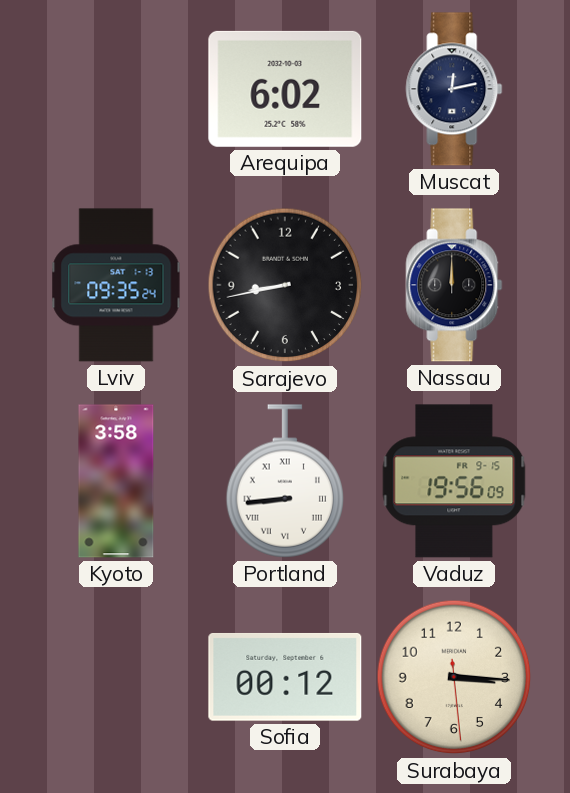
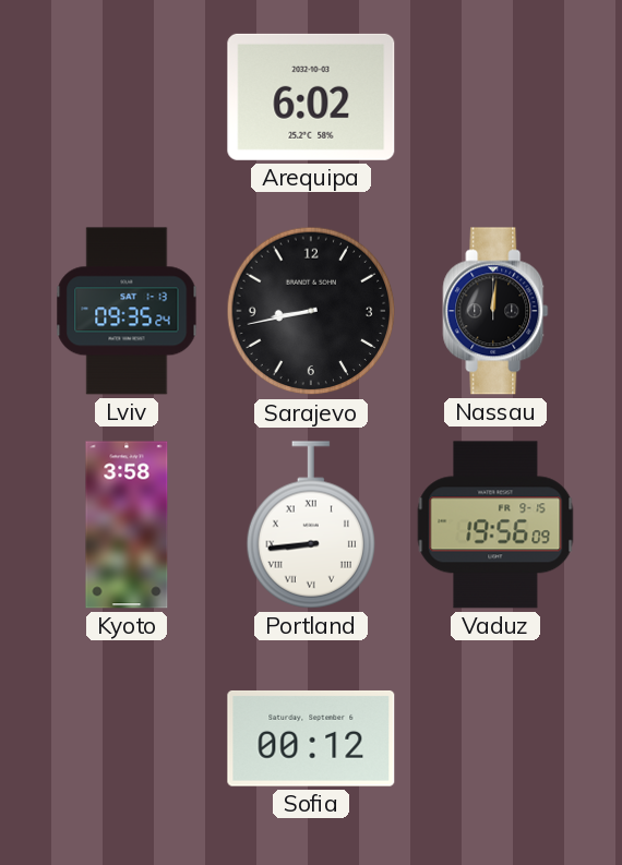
Muscat: 12:13 -> none (454, 89)
Nassau: 12:00 -> 12:01 (495, 311)
Surabaya: 3:15 -> none (454, 677)
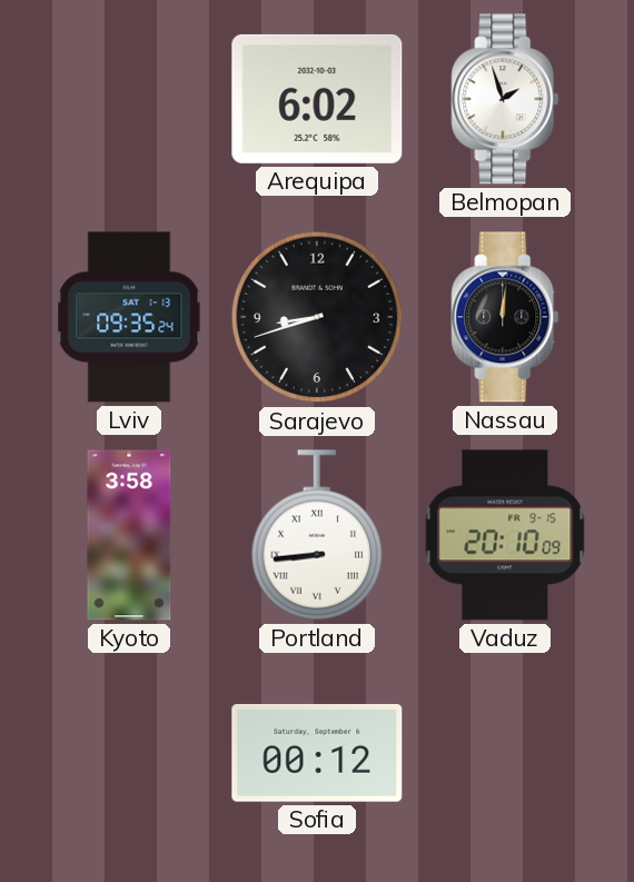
Belmopan: none -> 1:57 (505, 99)
Sarajevo: 8:43 -> 8:42 (317, 317)
Vaduz: 19:56 -> 20:10 (505, 535)
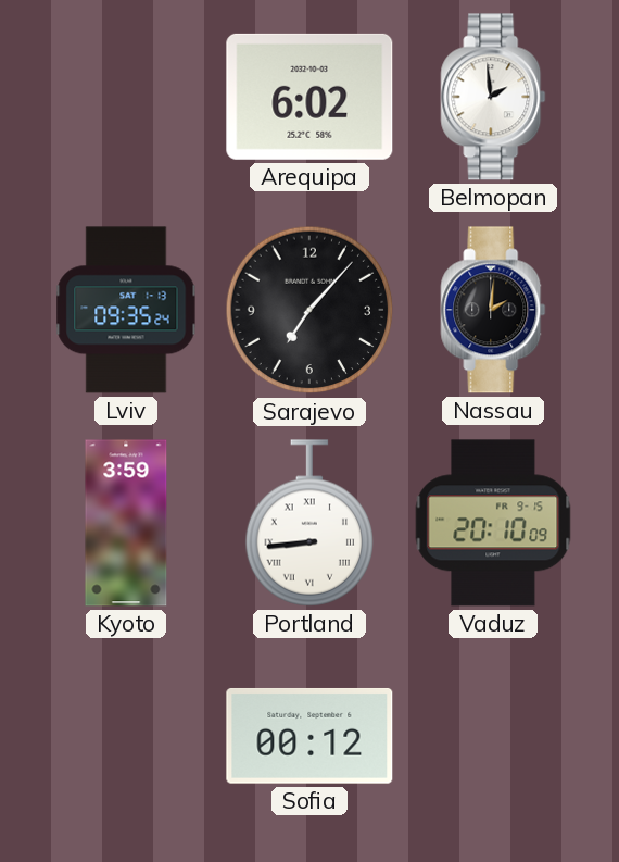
Belmopan: 1:57 -> 1:59 (493, 97)
Sarajevo: 8:42 -> 7:07 (309, 310)
Nassau: 12:01 -> 2:01 (493, 310)
Kyoto: 3:58 -> 3:59 (126, 523)
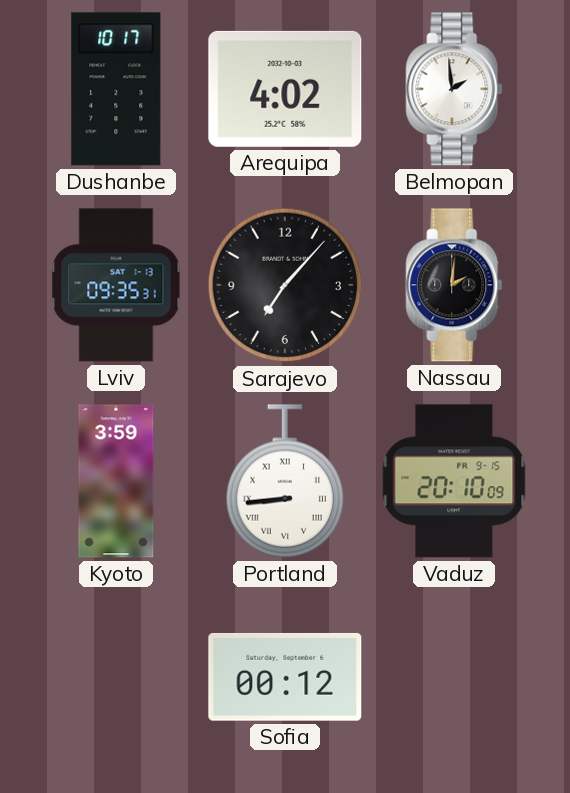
Dushanbe: none -> 10:17 (116, 89)
Arequipa: 6:02 -> 4:02 (285, 89)
Lviv: 09:35:24 -> 09:35:31 (116, 285)
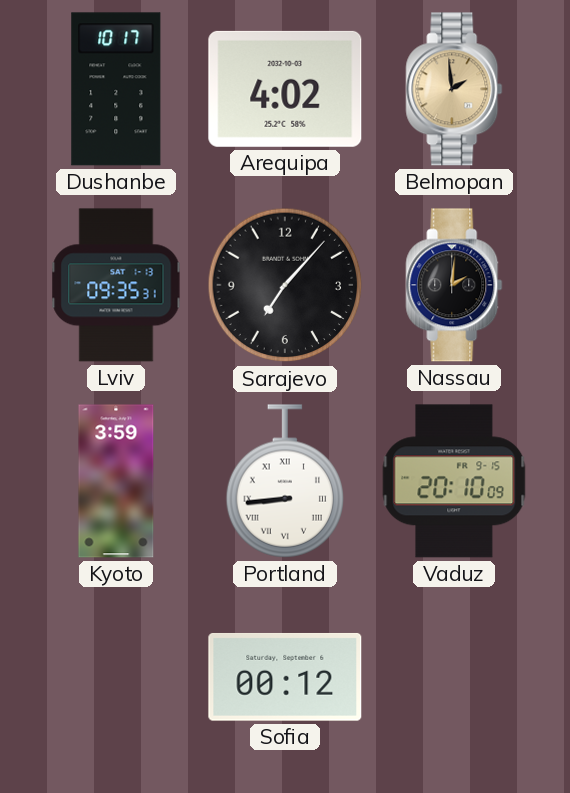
Belmopan dial: white -> champagne (454, 89)
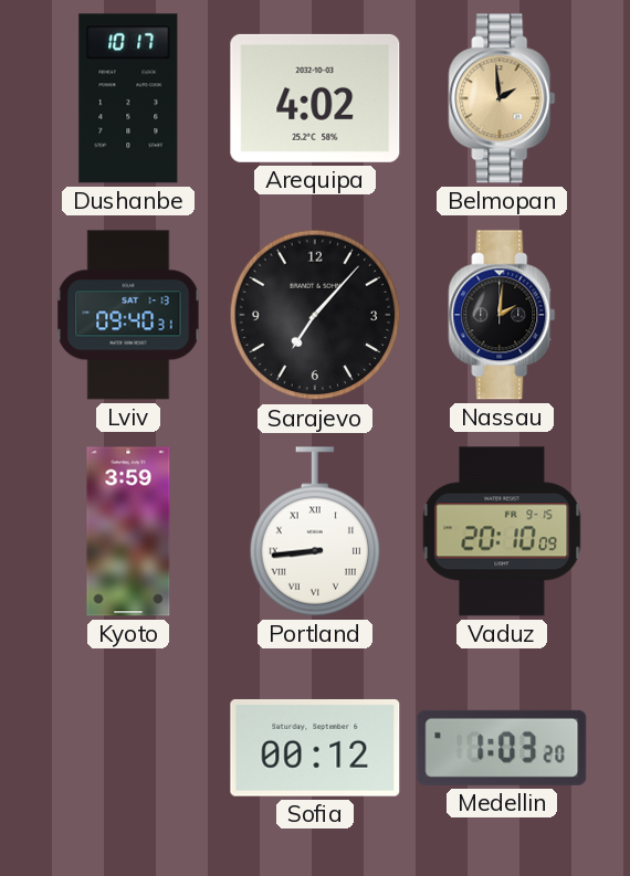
Lviv: 09:35 -> 09:40 (128, 315)
Medellin: none -> 1:03 (502, 748)
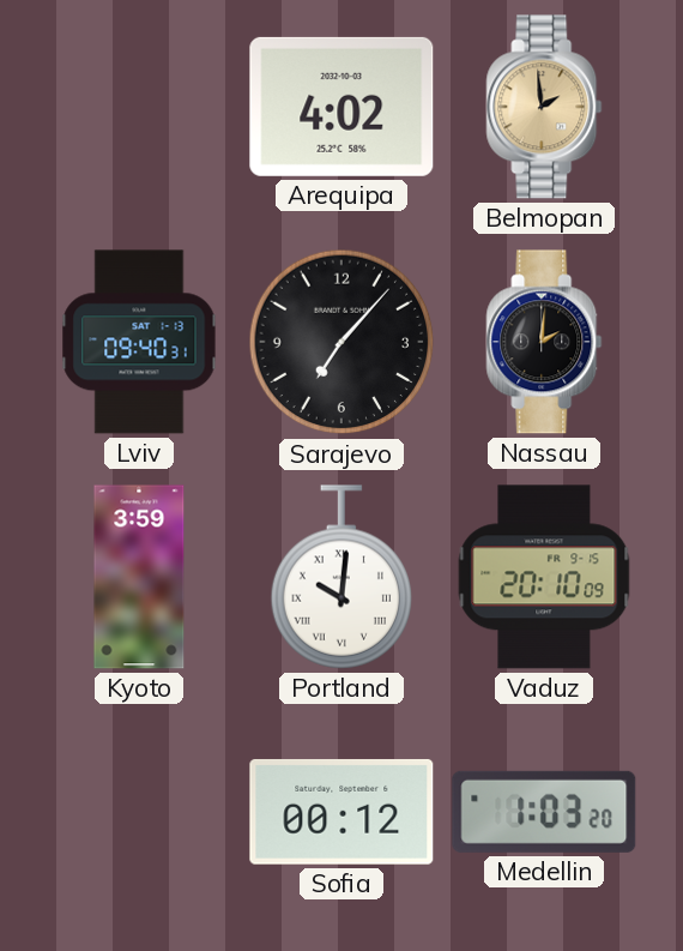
Dushanbe: 10:17 -> none (128, 98)
Portland: 8:44 -> 10:01 (341, 577)
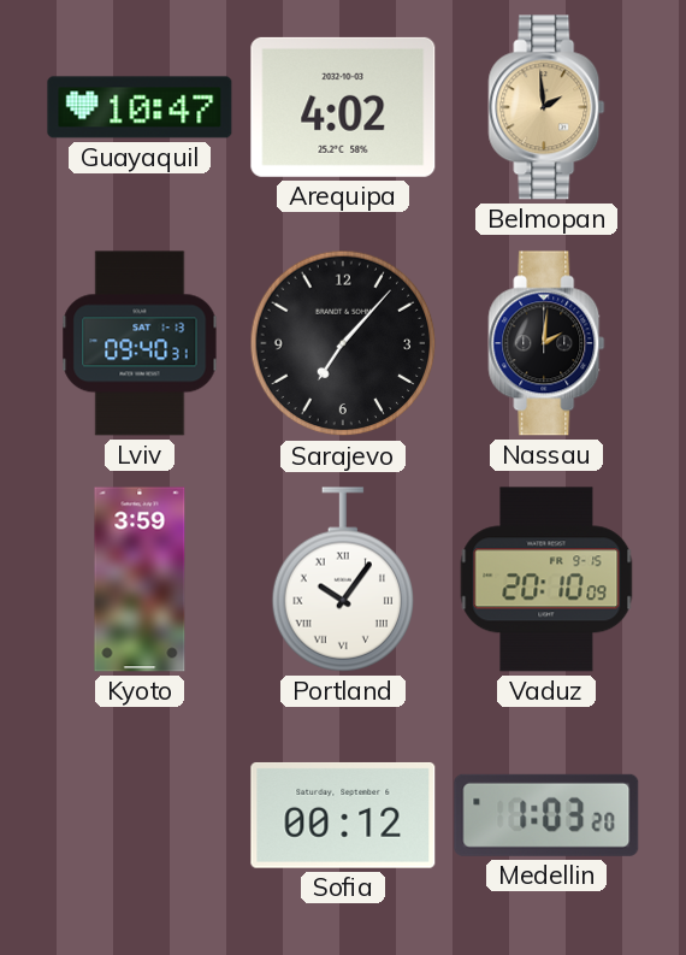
Guayaquil: none -> 10:47 (140, 107)
Portland: 10:01 -> 10:06 (343, 579)
